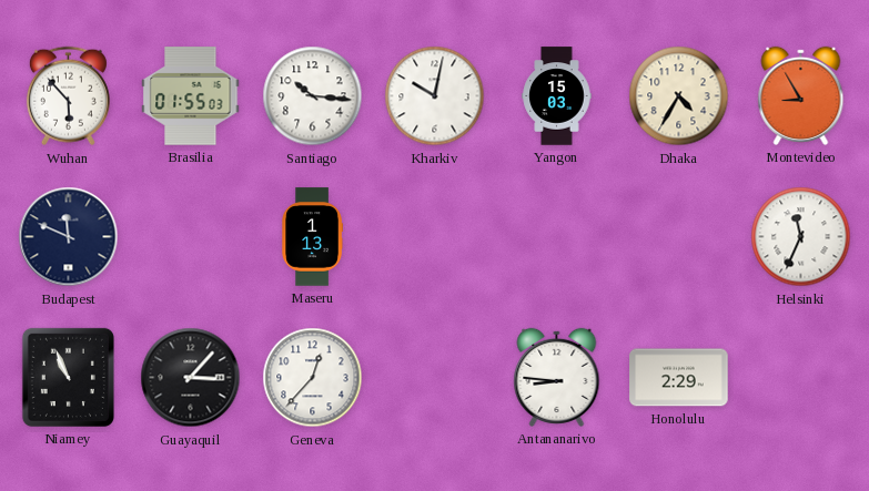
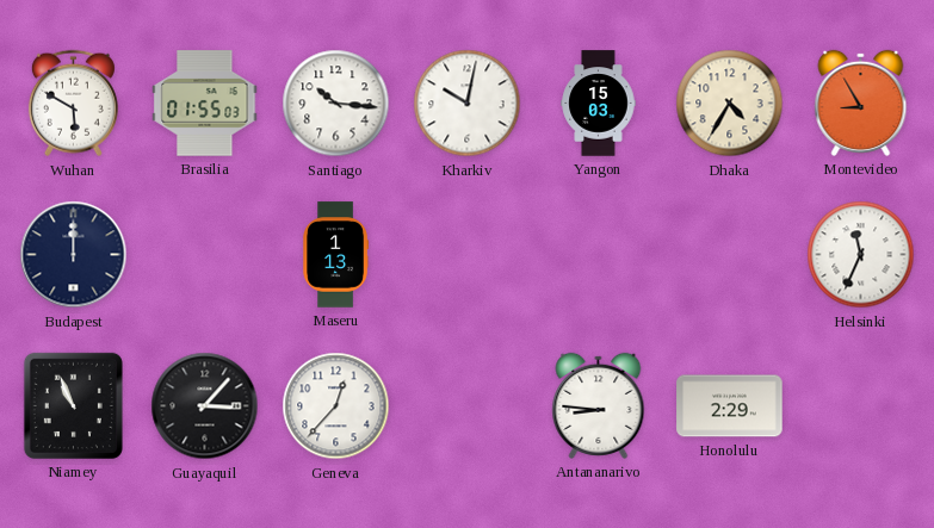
Wuhan: 5:53 -> 5:50 (73, 104)
Budapest: 11:49 -> 12:00 (74, 255)
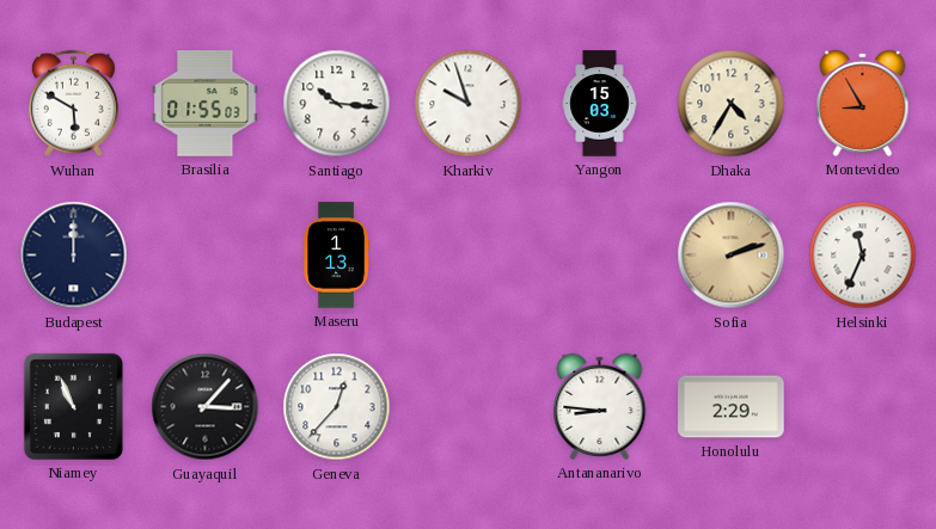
Kharkiv: 10:02 -> 9:57 (469, 104)
Sofia: none -> 2:12 (732, 256)
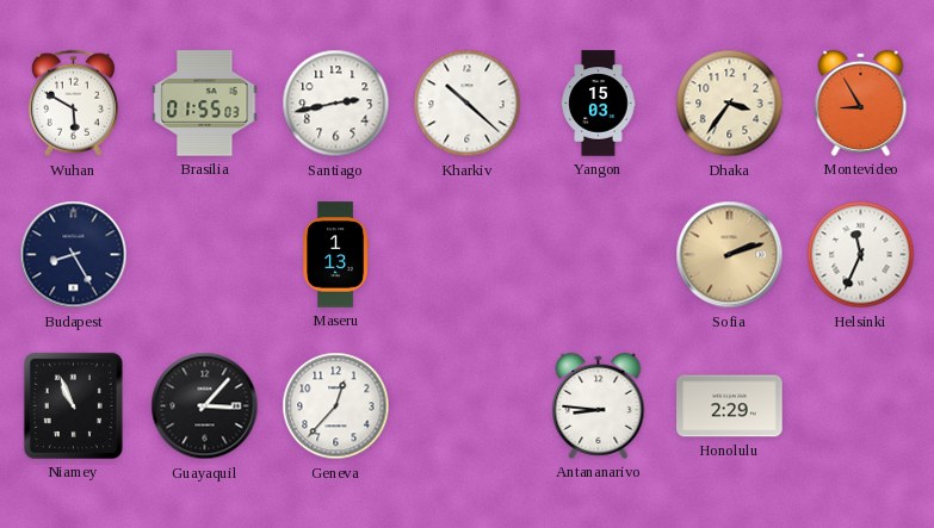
Santiago: 10:16 -> 2:43 (336, 104)
Kharkiv: 9:57 -> 10:22 (468, 104)
Dhaka: 4:35 -> 3:36 (730, 104)
Budapest: 12:00 -> 8:25 (74, 255)
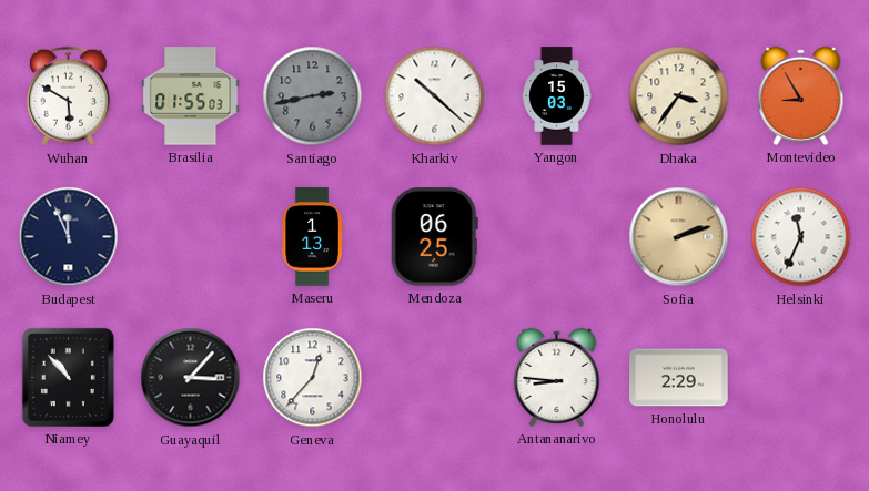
Santiago dial: white -> grey (313, 96)
Budapest: 8:25 -> 11:56 (69, 237)
Mendoza: none -> 06:25 (434, 237)
Niamey: 10:56 -> 10:53 (68, 377)
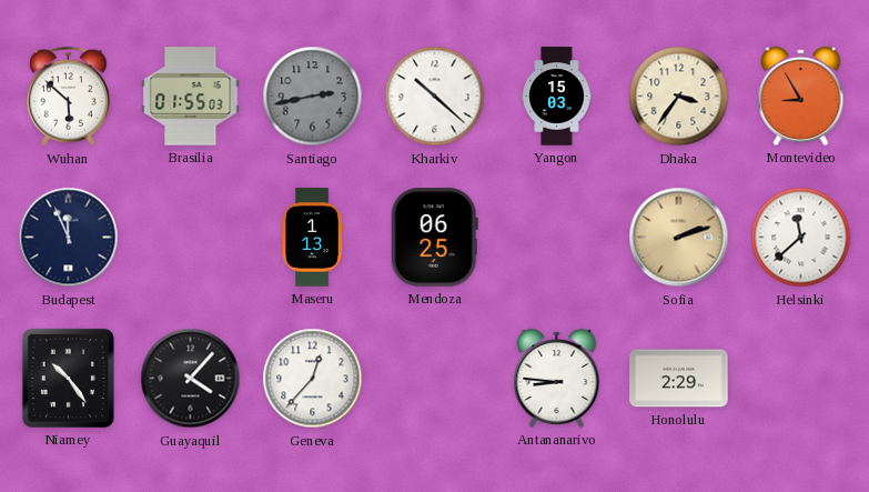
Wuhan: 5:50 -> 5:52 (68, 97)
Helsinki: 11:34 -> 11:38 (801, 238)
Niamey: 10:53 -> 10:24 (68, 378)
Guayaquil: 3:07 -> 4:07 (191, 379)
